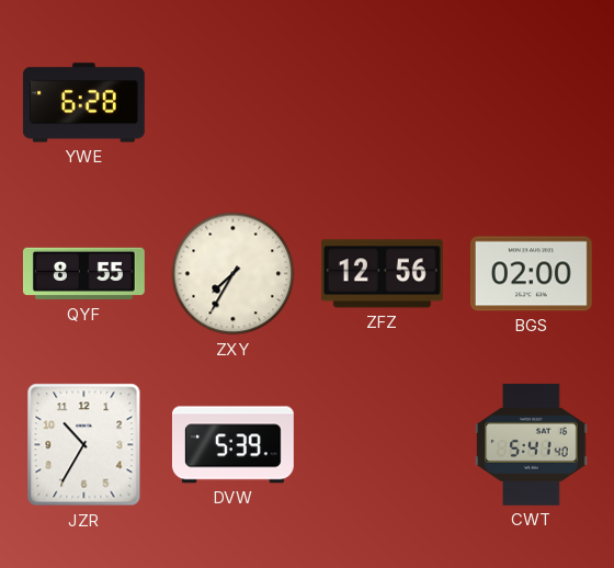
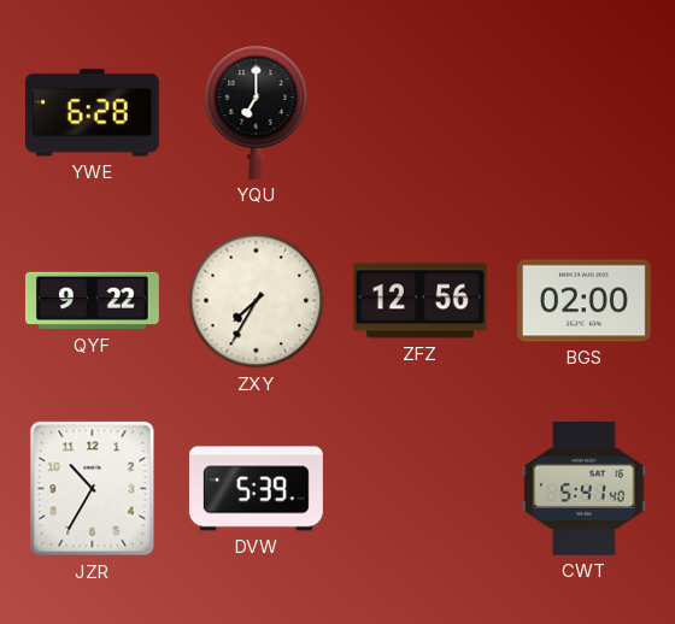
YQU: none -> 7:00 (257, 112)
QYF: 8:55 -> 9:22 (92, 301)
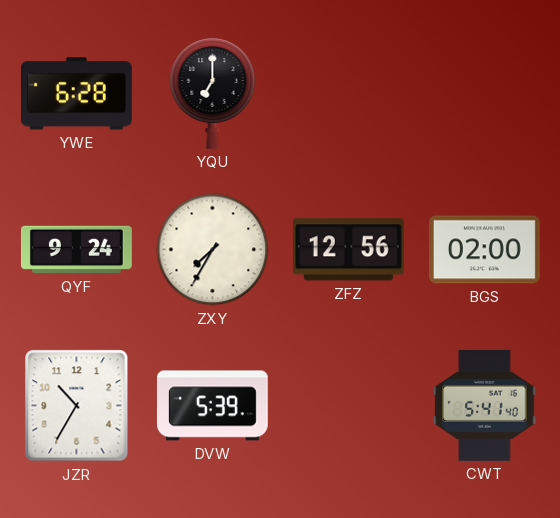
QYF: 9:22 -> 9:24 (76, 250)
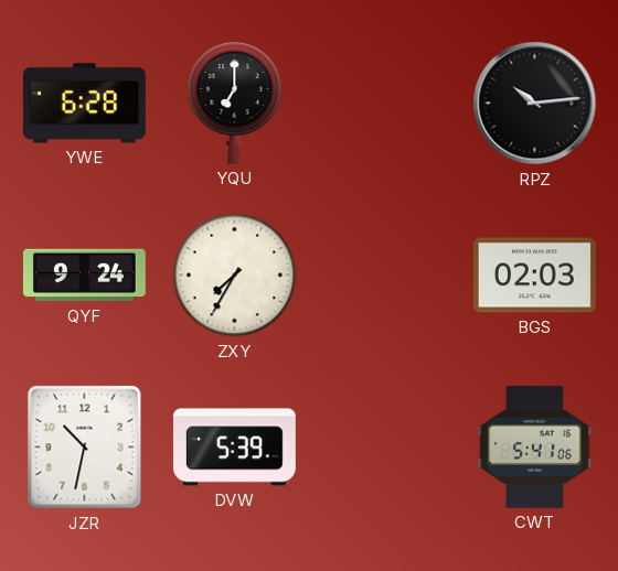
RPZ: none -> 10:14 (535, 104)
ZFZ: 12:56 -> none (348, 250)
BGS: 02:00 -> 02:03 (534, 276)
JZR: 10:35 -> 10:32 (85, 448)
CWT: 5:41:40 -> 5:41:06 (535, 446)
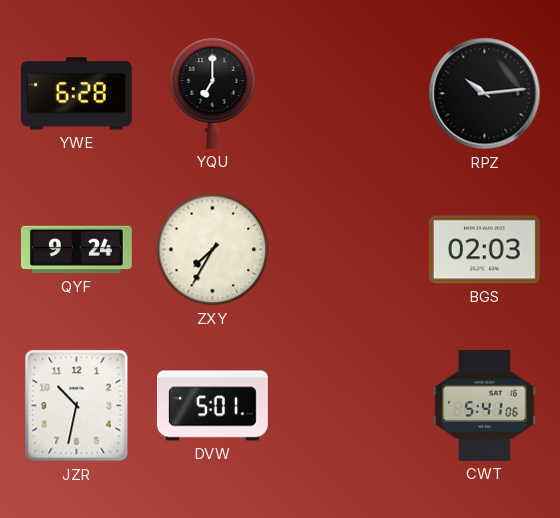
DVW: 5:39 -> 5:01 (212, 406)
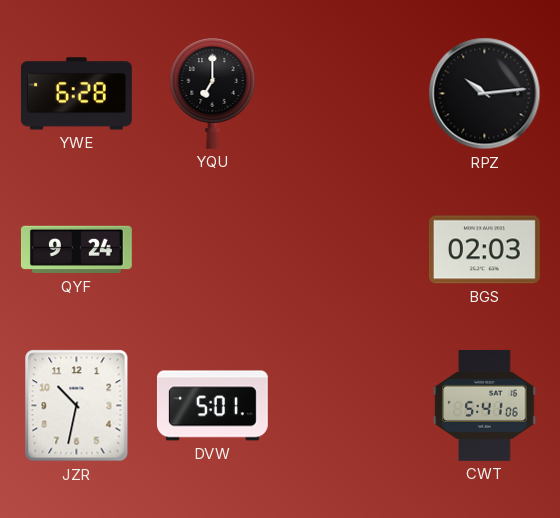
ZXY: 7:35 -> none (213, 250)
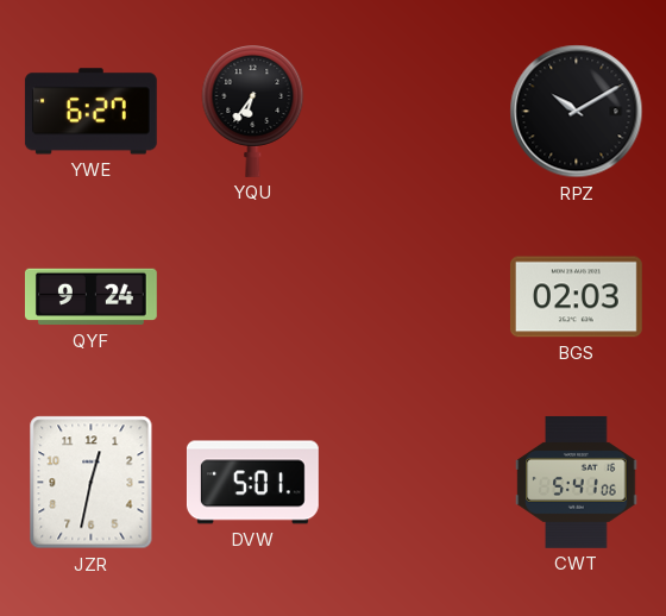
YWE: 6:28 -> 6:27 (90, 112)
YQU: 7:00 -> 6:36 (253, 111)
RPZ: 10:14 -> 10:10 (577, 112)
JZR: 10:32 -> 12:32 (92, 483)
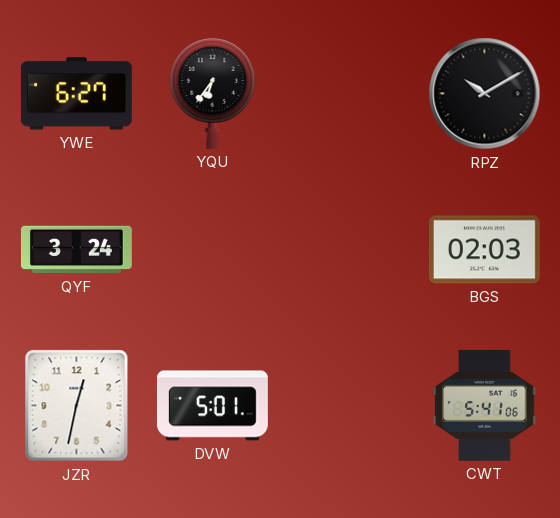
QYF: 9:24 -> 3:24 (76, 250)
